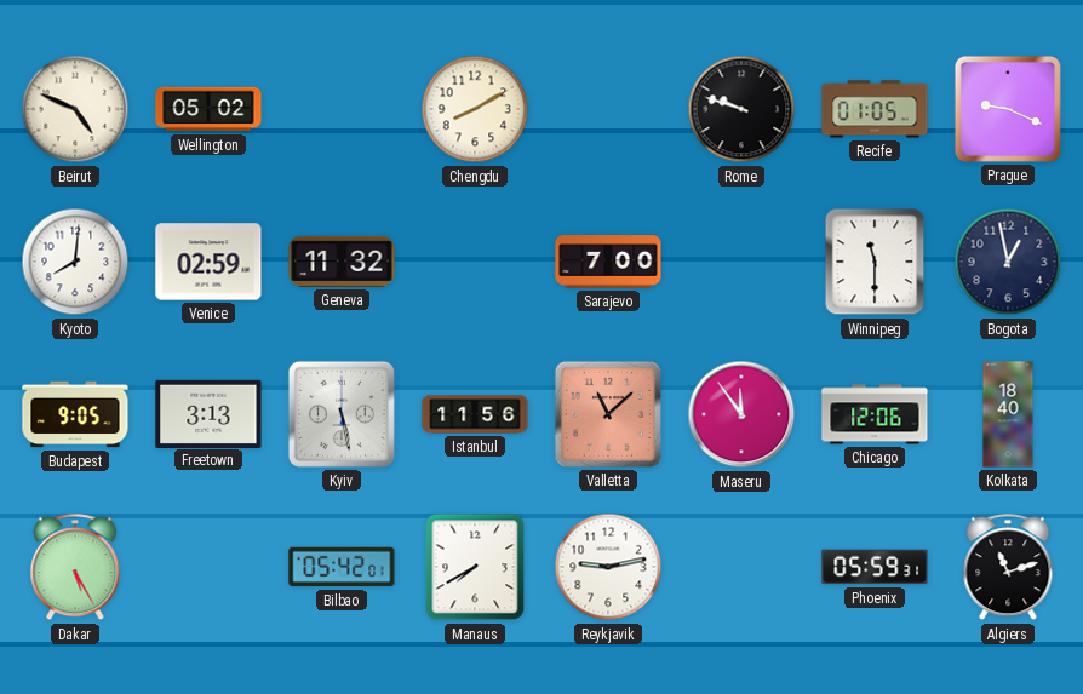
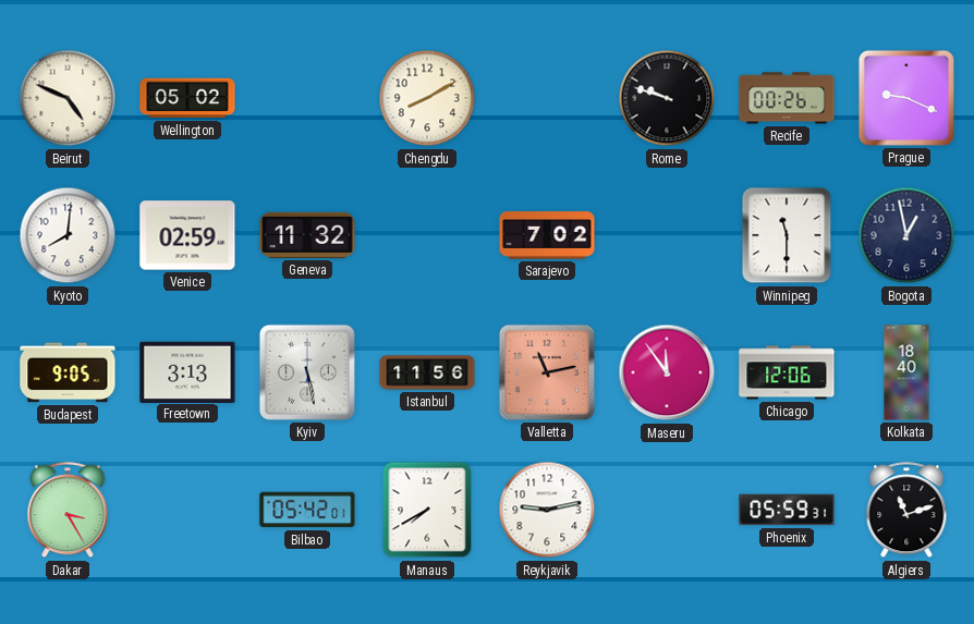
Recife: 01:05 -> 00:26 (787, 98)
Sarajevo: 7:00 -> 7:02 (547, 235)
Valletta: 11:08 -> 11:13 (547, 372)
Dakar: 5:25 -> 3:25 (68, 511)
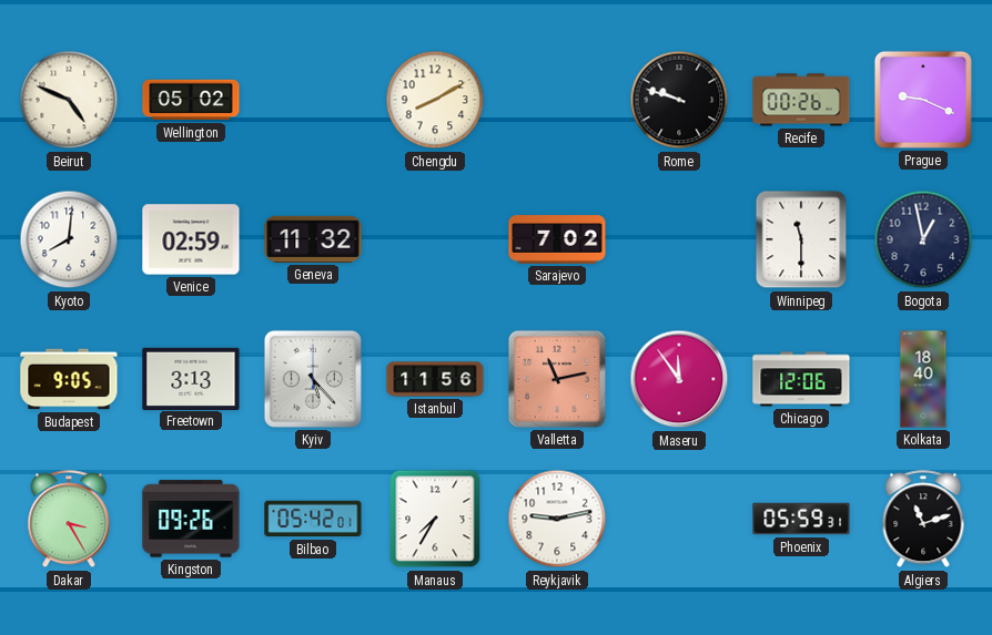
Kyiv: 5:28 -> 5:23 (313, 379)
Kingston: none -> 09:26 (191, 519)
Manaus: 7:40 -> 7:35 (435, 519)
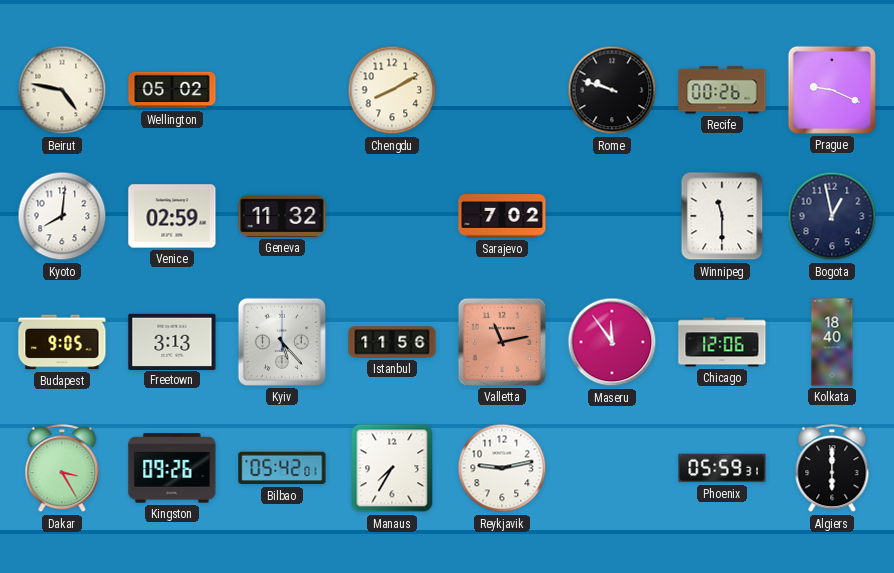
Beirut: 4:49 -> 4:47 (62, 90)
Algiers: 11:12 -> 6:00 (832, 469)
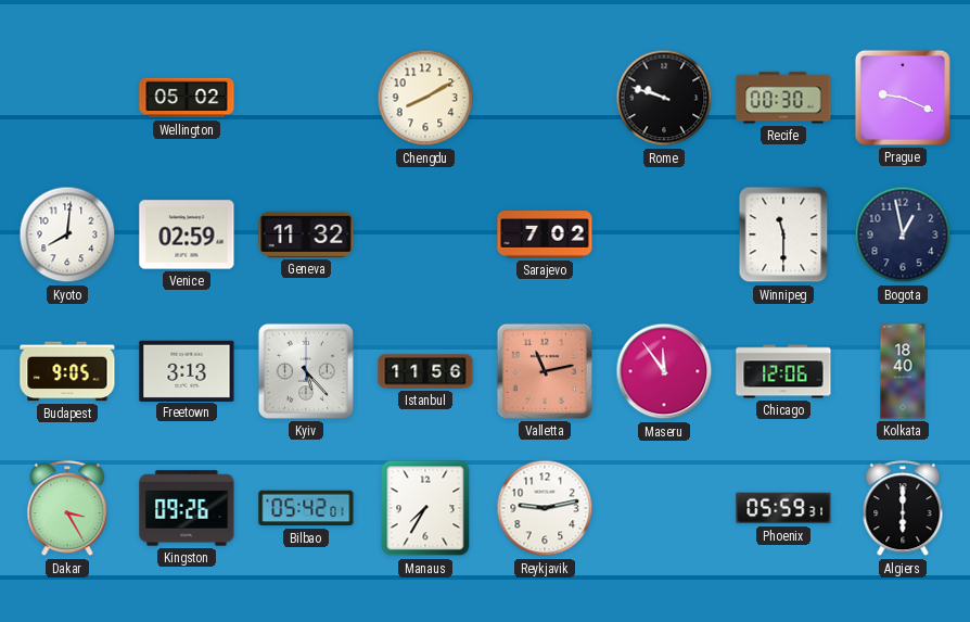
Beirut: 4:47 -> none (62, 90)
Recife: 00:26 -> 00:30 (783, 98)
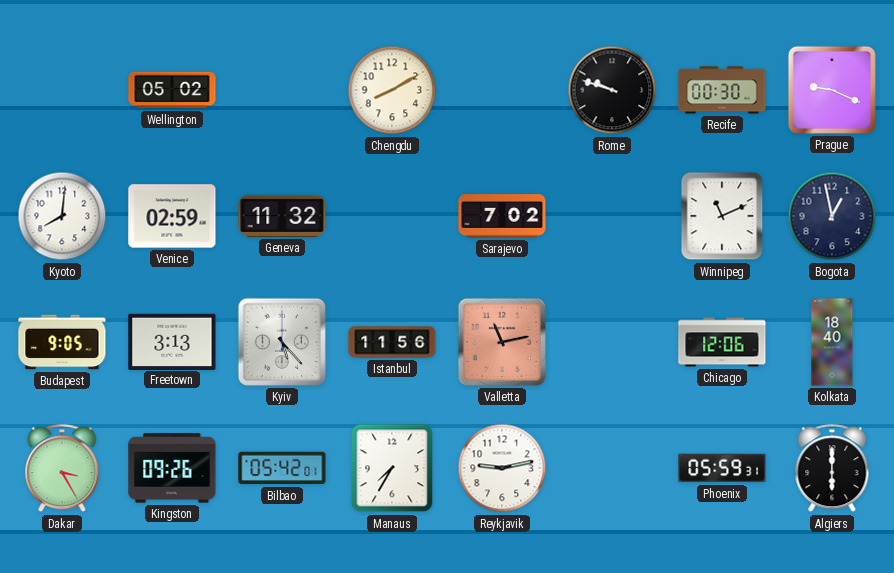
Winnipeg: 11:30 -> 11:11 (722, 216)
Maseru: 11:54 -> none (664, 371)
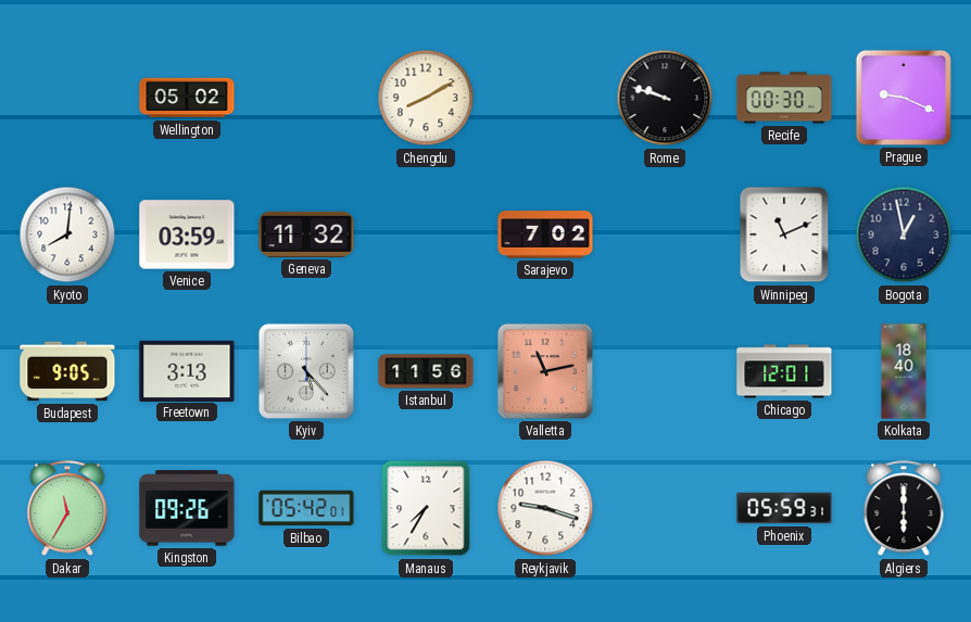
Venice: 02:59 -> 03:59 (187, 234)
Chicago: 12:06 -> 12:01 (784, 371)
Dakar: 3:25 -> 11:35 (67, 509)
Reykjavik: 9:13 -> 9:18 (545, 508)
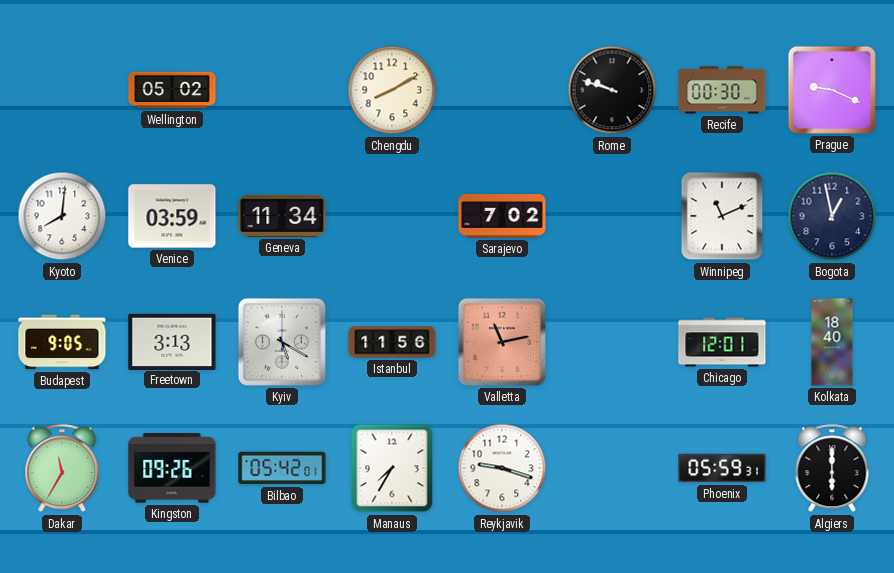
Geneva: 11:32 -> 11:34 (282, 216)
Kyiv: 5:23 -> 5:20 (282, 342)
